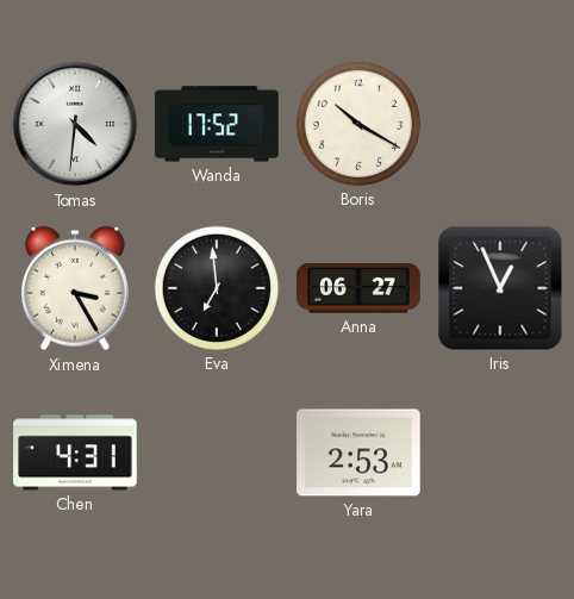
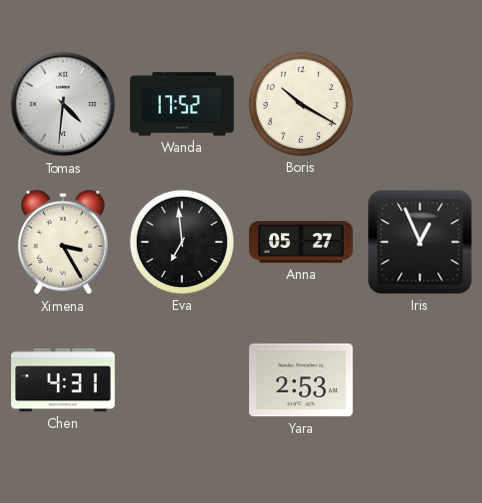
Anna: 06:27 -> 05:27 (301, 242)
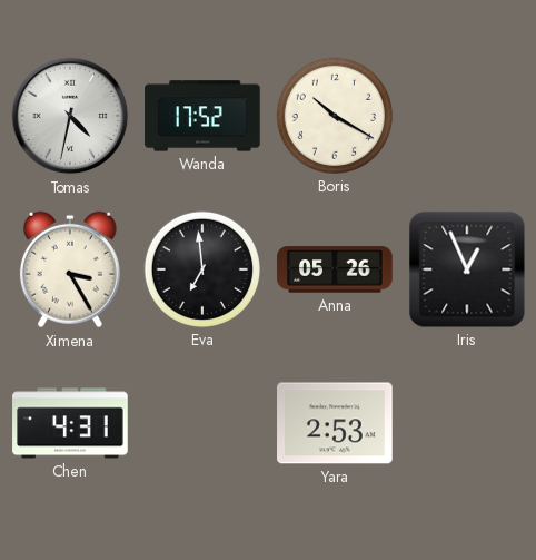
Tomas: 4:31 -> 4:32 (70, 116)
Anna: 05:27 -> 05:26 (335, 269)
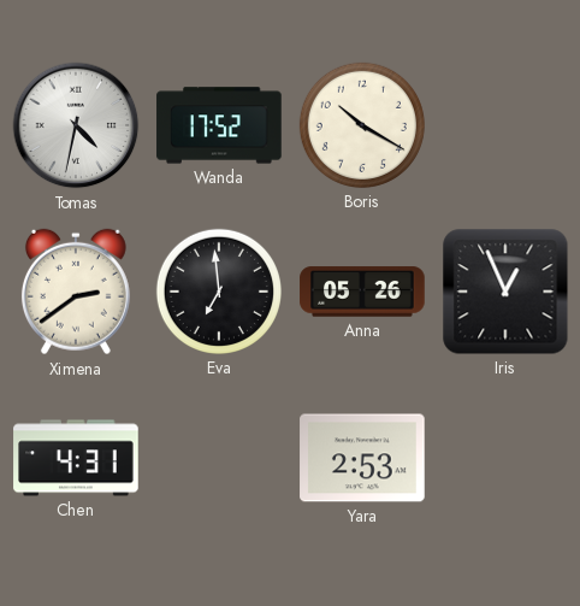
Ximena: 3:25 -> 2:39 (76, 292)
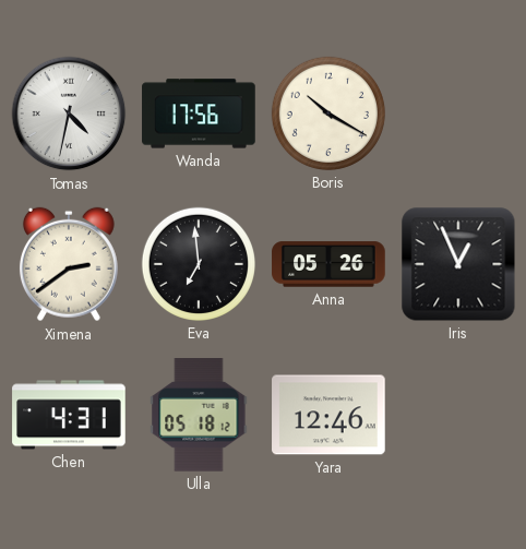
Wanda: 17:52 -> 17:56 (199, 114)
Ulla: none -> 05:18 (199, 415)
Yara: 2:53 -> 12:46 (328, 415)
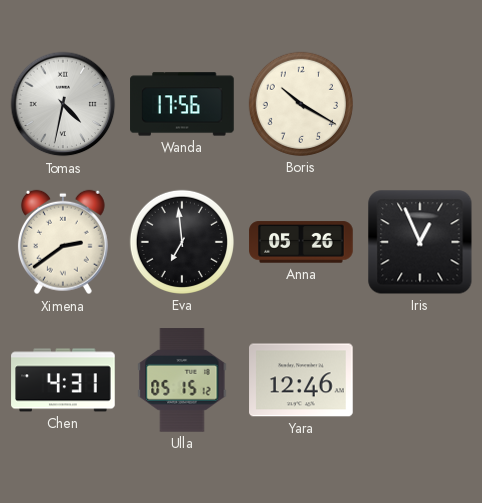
Ulla: 05:18 -> 05:15 (182, 380)
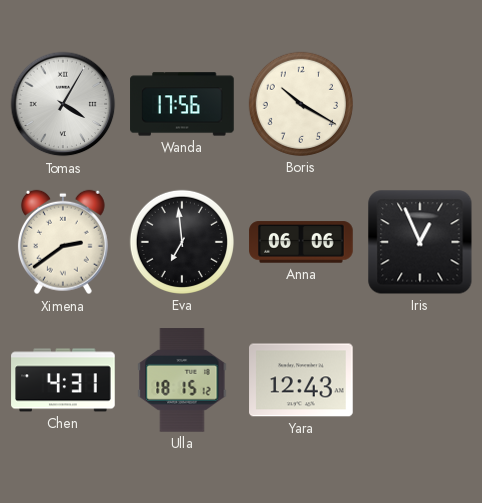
Tomas: 4:32 -> 4:05 (63, 104)
Anna: 05:26 -> 06:06 (301, 242)
Ulla: 05:15 -> 18:15 (182, 380)
Yara: 12:46 -> 12:43 (301, 380)
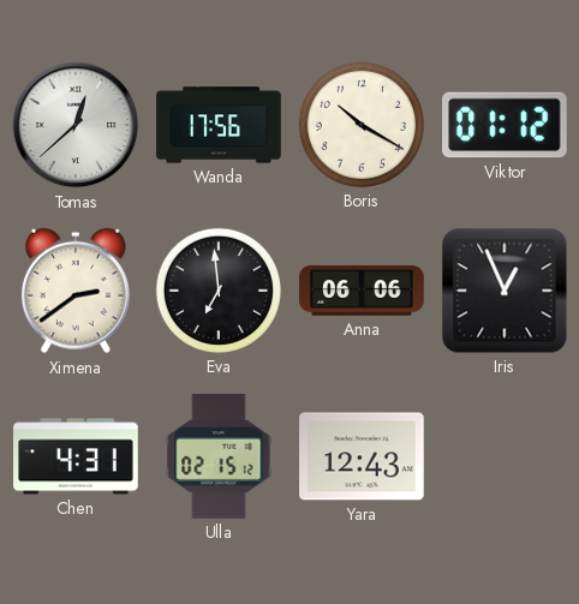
Tomas: 4:05 -> 12:38 (76, 125)
Viktor: none -> 01:12 (506, 125)
Ulla: 18:15 -> 02:15 (219, 456)
